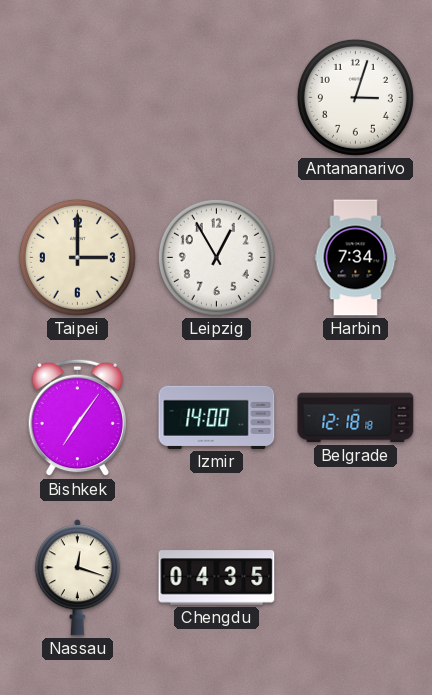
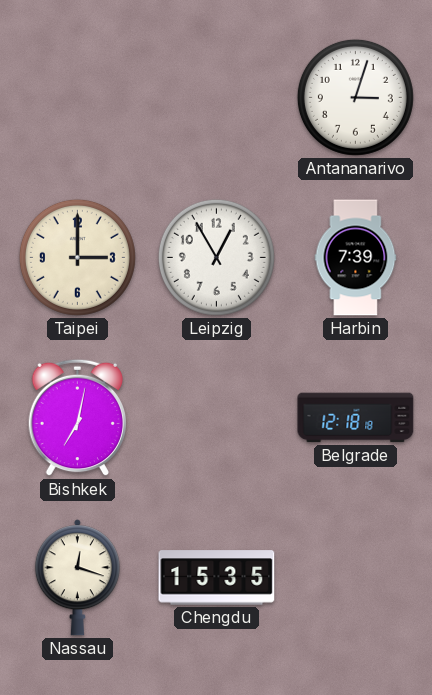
Harbin: 7:34 -> 7:39 (356, 258)
Bishkek: 7:06 -> 7:02 (77, 418)
Izmir: 14:00 -> none (217, 417)
Chengdu: 04:35 -> 15:35 (217, 578)
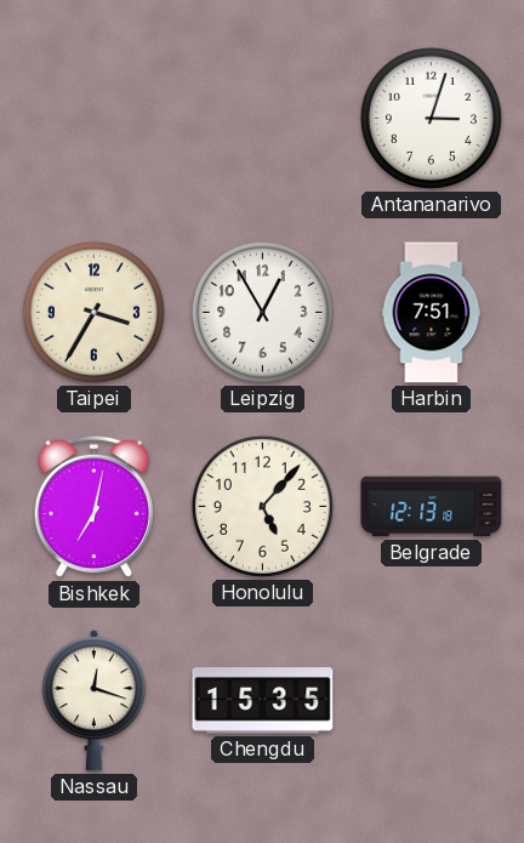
Taipei: 3:00 -> 3:35 (93, 312)
Harbin: 7:39 -> 7:51 (432, 313)
Honolulu: none -> 5:07 (262, 506)
Belgrade: 12:18 -> 12:13 (432, 507)
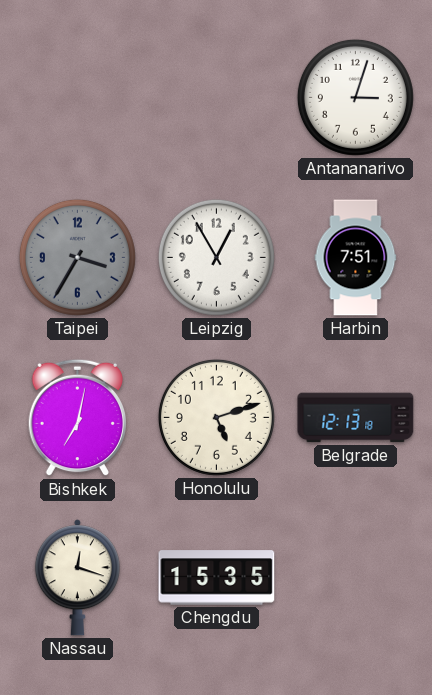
Taipei dial: cream -> grey (77, 257)
Honolulu: 5:07 -> 5:12 (216, 417)
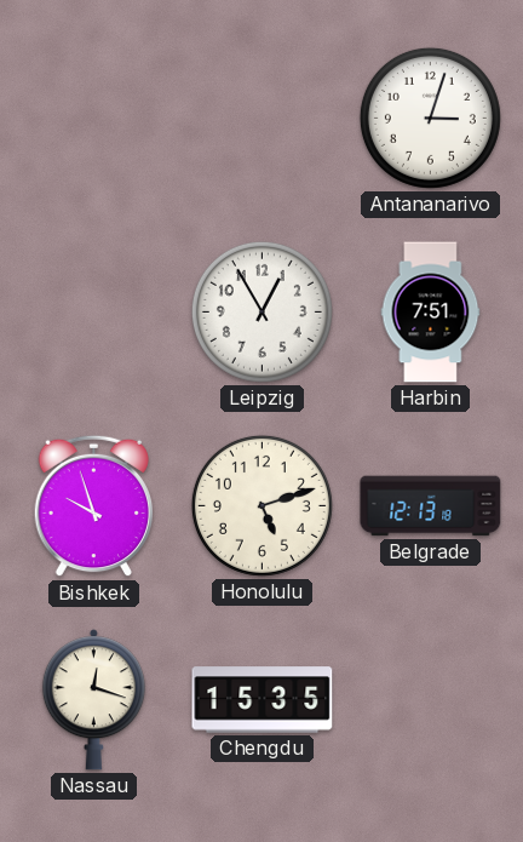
Taipei: 3:35 -> none (77, 257)
Bishkek: 7:02 -> 9:57 (93, 506)
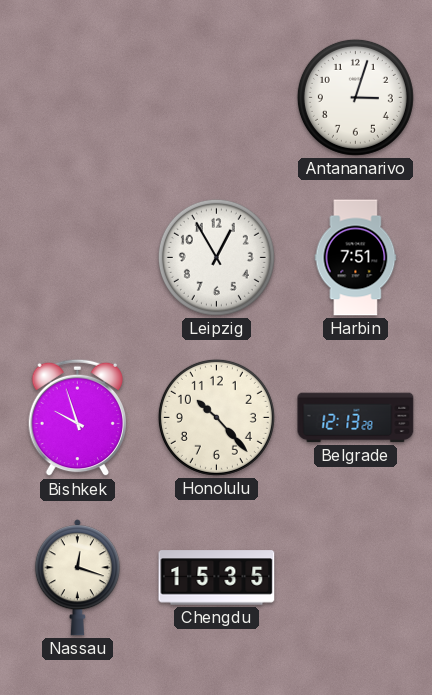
Honolulu: 5:12 -> 10:23 (216, 417)
Belgrade: 12:13:18 -> 12:13:28 (356, 418)
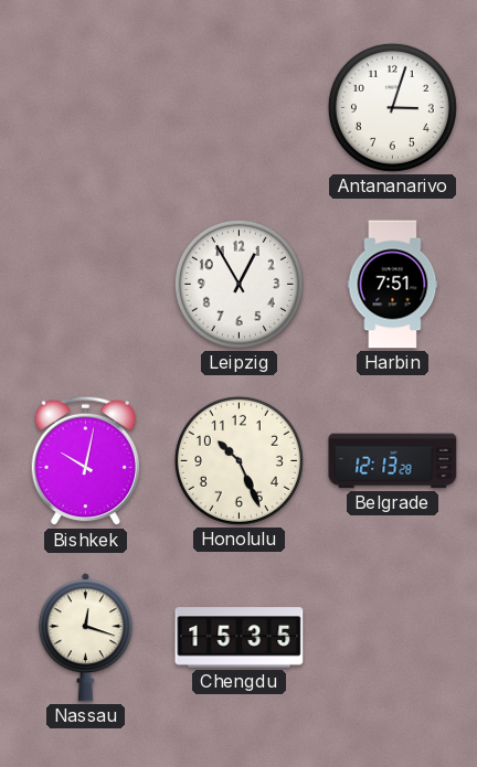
Bishkek: 9:57 -> 10:02 (85, 461)
Honolulu: 10:23 -> 10:26 (239, 460)
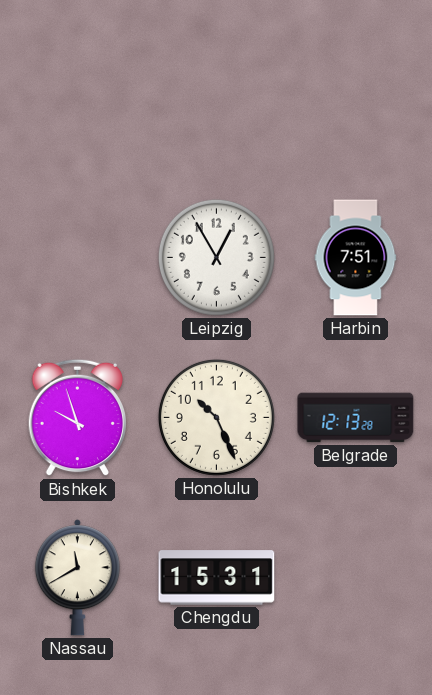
Antananarivo: 3:03 -> none (392, 107)
Bishkek: 10:02 -> 9:57 (77, 418)
Nassau: 12:18 -> 11:40 (77, 578)
Chengdu: 15:35 -> 15:31 (217, 578)
